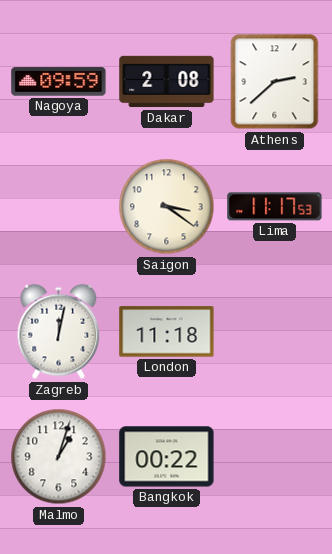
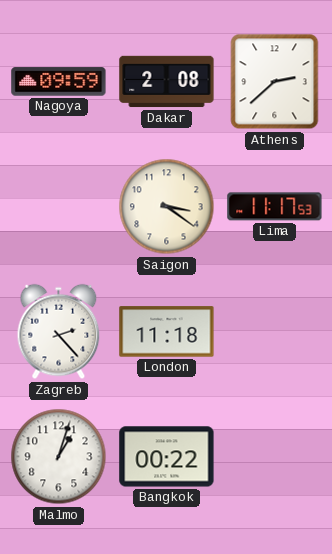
Zagreb: 12:02 -> 2:23 (59, 332)
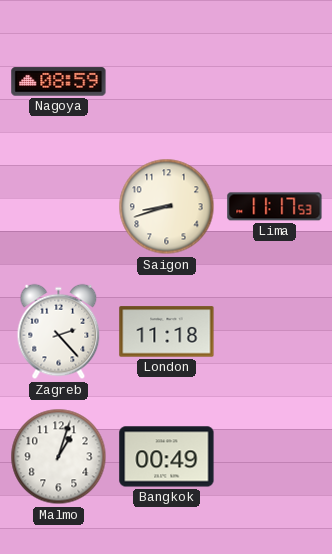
Nagoya: 09:59 -> 08:59 (59, 82)
Dakar: 2:08 -> none (167, 82)
Athens: 2:38 -> none (275, 82)
Saigon: 3:21 -> 8:42 (167, 207)
Bangkok: 00:22 -> 00:49 (167, 457)
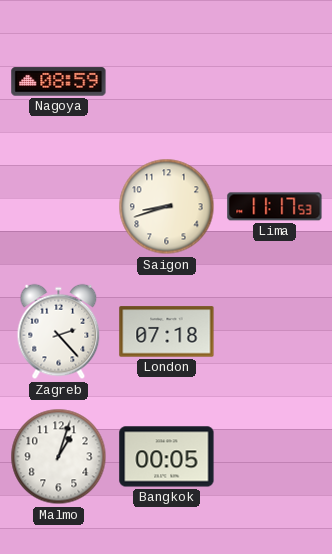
London: 11:18 -> 07:18 (167, 332)
Bangkok: 00:49 -> 00:05 (167, 457)
